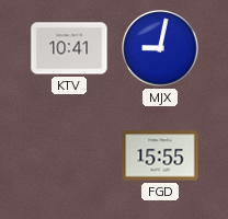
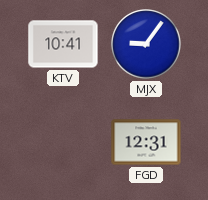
MJX: 9:02 -> 9:06 (146, 44)
FGD: 15:55 -> 12:31 (146, 142)
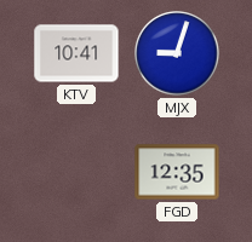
MJX: 9:06 -> 9:03 (177, 53)
FGD: 12:31 -> 12:35 (177, 172)
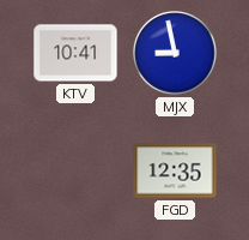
MJX: 9:03 -> 8:58 (175, 53)
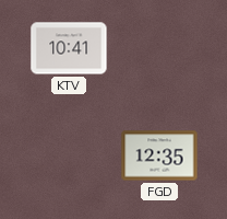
MJX: 8:58 -> none (175, 53)
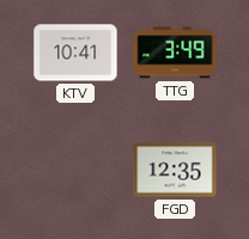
TTG: none -> 3:49 (175, 53)
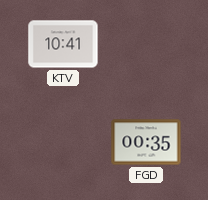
TTG: 3:49 -> none (175, 53)
FGD: 12:35 -> 00:35 (146, 142)
